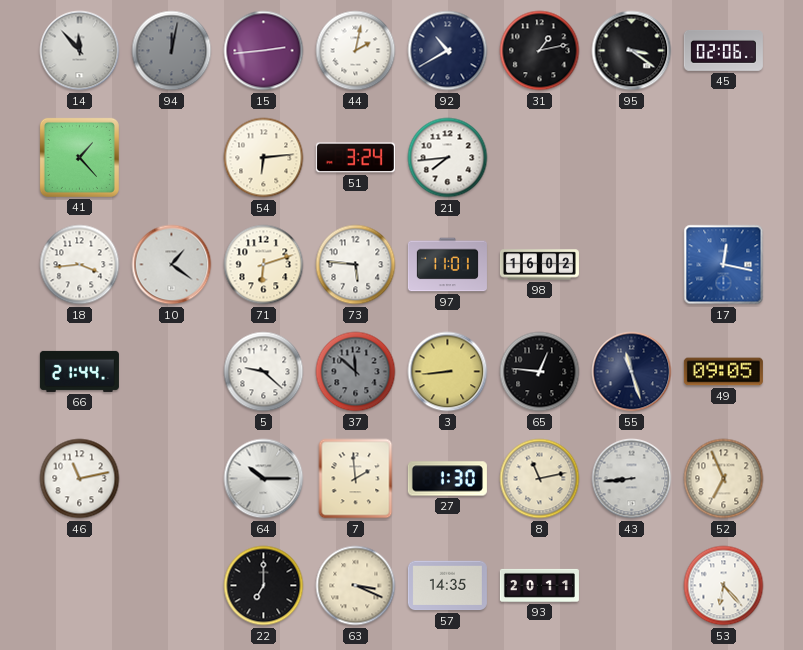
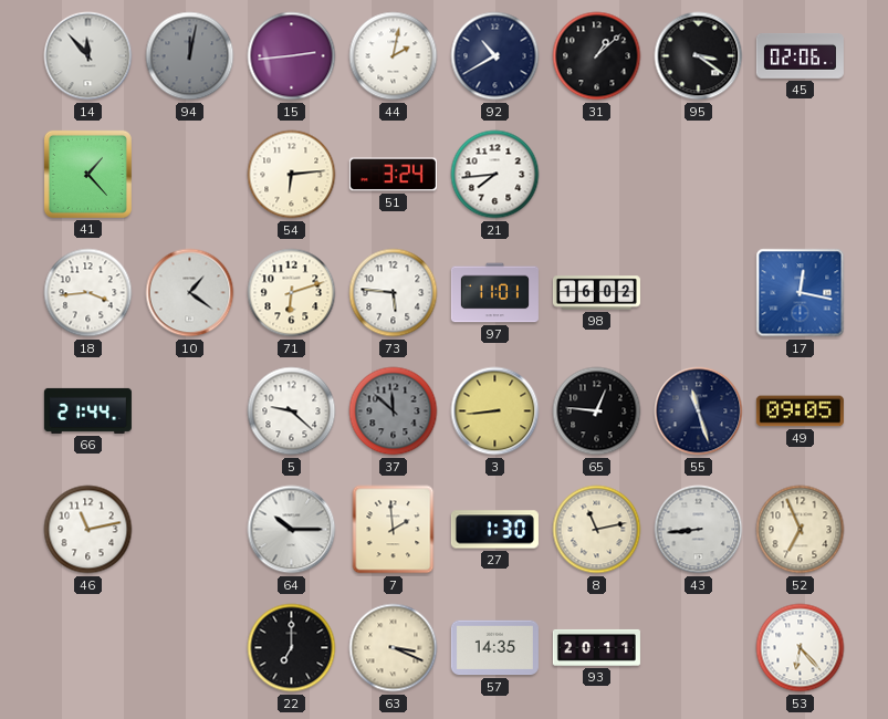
31: 1:13 -> 1:08 (597, 56)
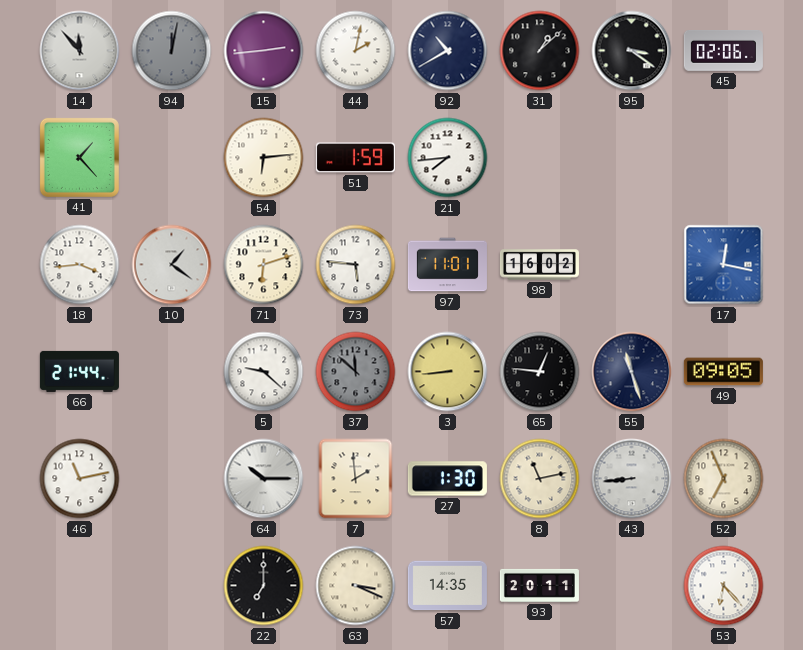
51: 3:24 -> 1:59 (355, 158)
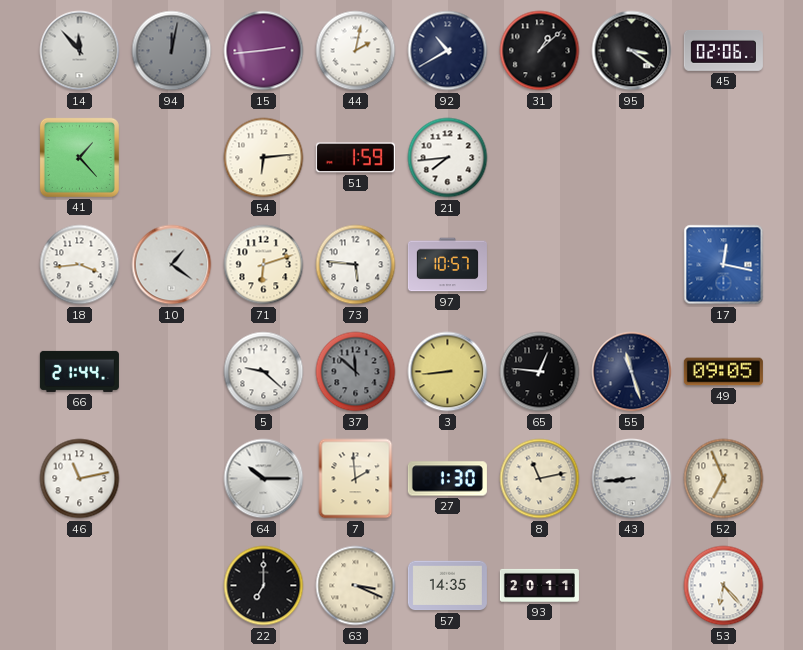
97: 11:01 -> 10:57 (447, 265)
98: 16:02 -> none (539, 265)
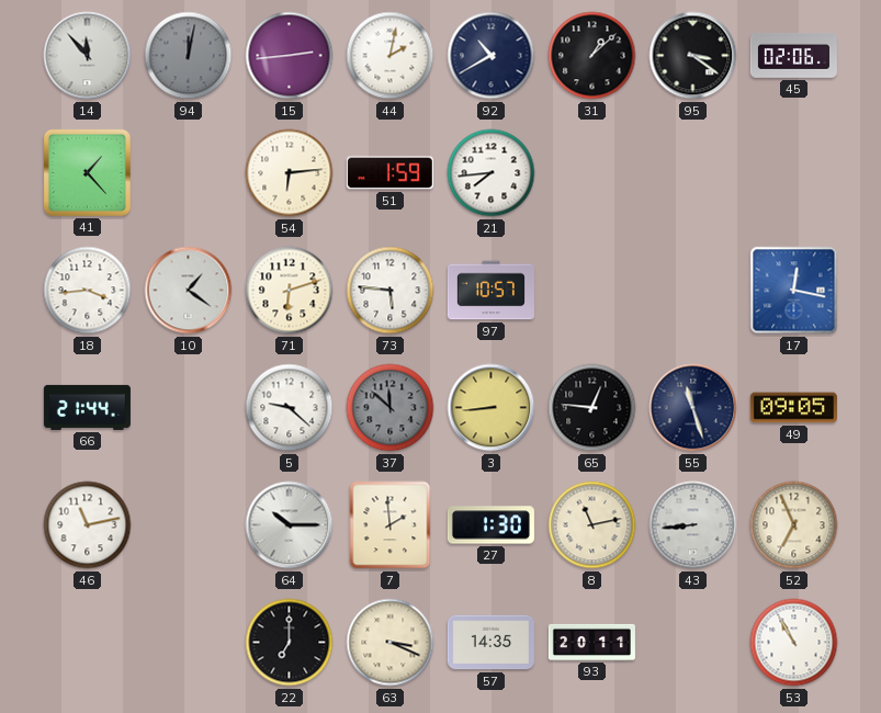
53: 6:23 -> 10:55 (794, 643)
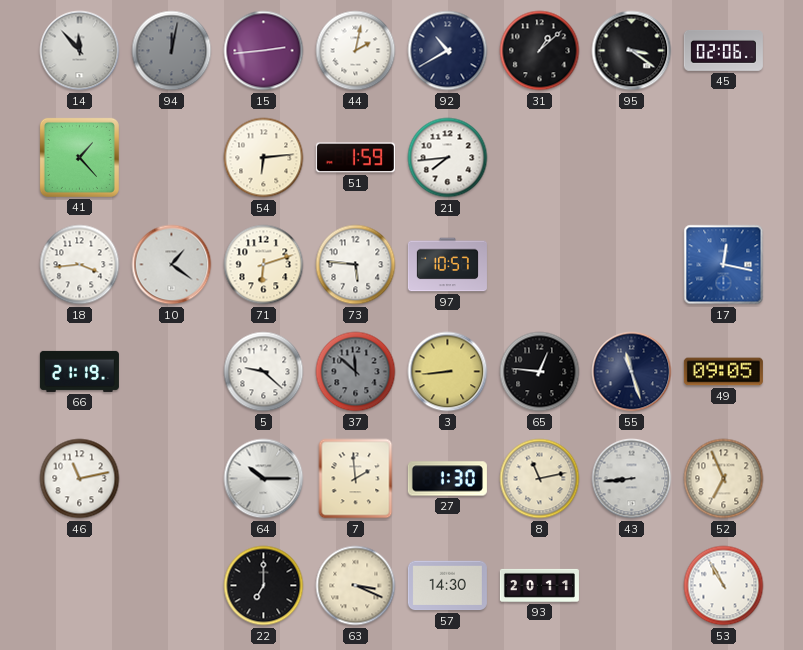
66: 21:44 -> 21:19 (79, 371)
57: 14:35 -> 14:30 (447, 586)
